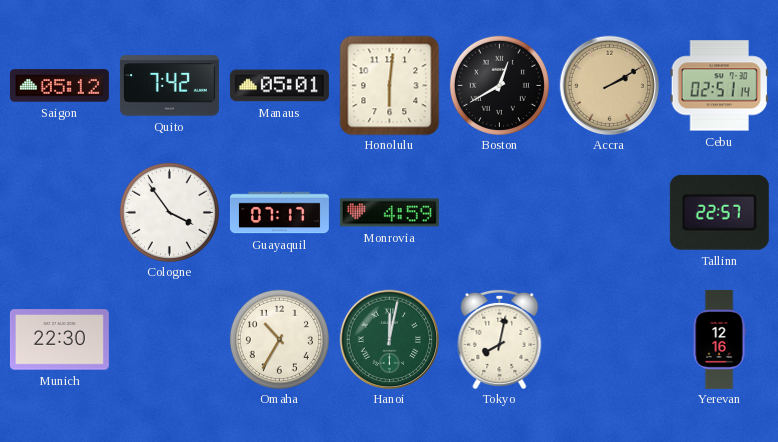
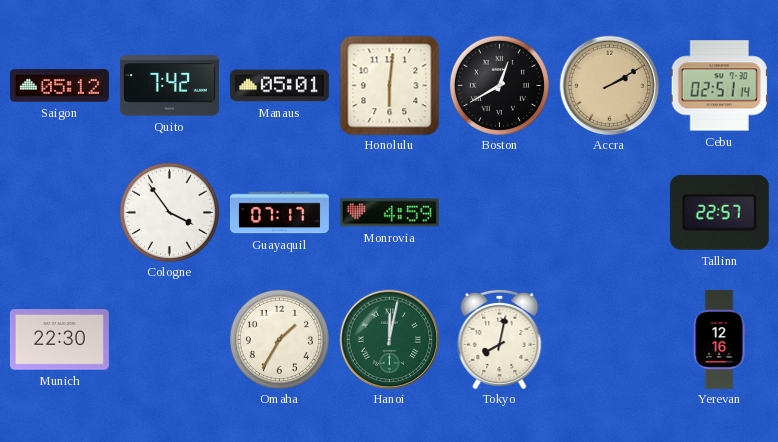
Omaha: 10:35 -> 1:35 (279, 339)
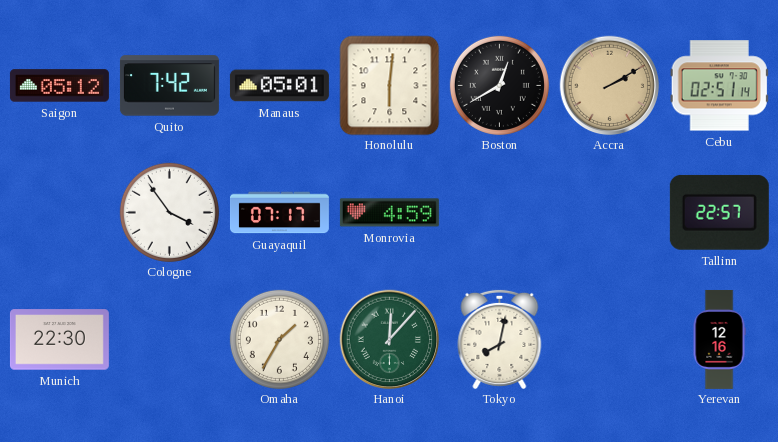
Hanoi: 12:02 -> 12:07 (389, 339)
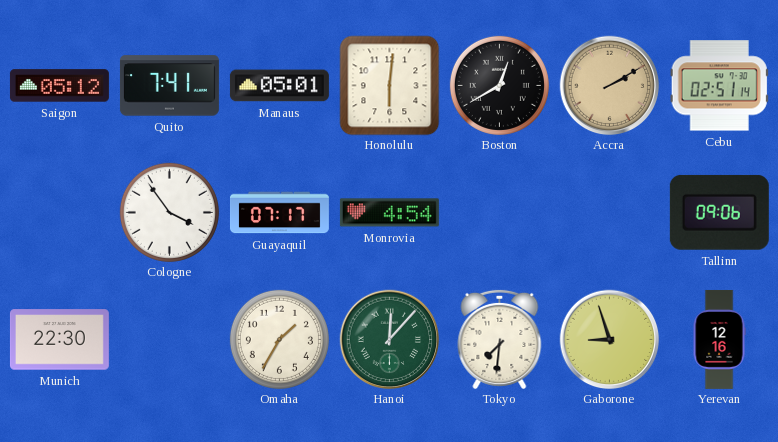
Quito: 7:42 -> 7:41 (169, 86)
Monrovia: 4:59 -> 4:54 (389, 213)
Tallinn: 22:57 -> 09:06 (719, 212)
Tokyo: 8:02 -> 7:31 (500, 339)
Gaborone: none -> 8:57 (609, 339)
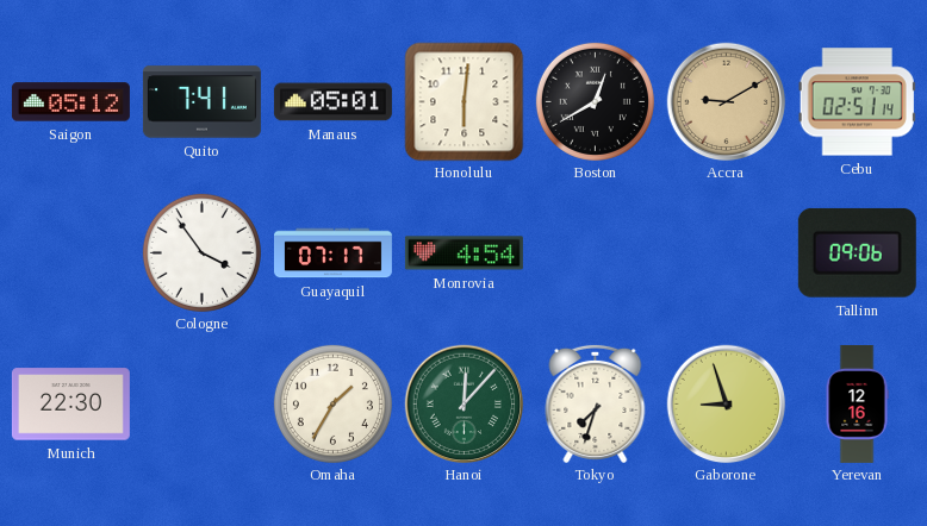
Accra: 2:10 -> 9:10 (726, 101)
Tokyo: 7:31 -> 7:33 (596, 403)
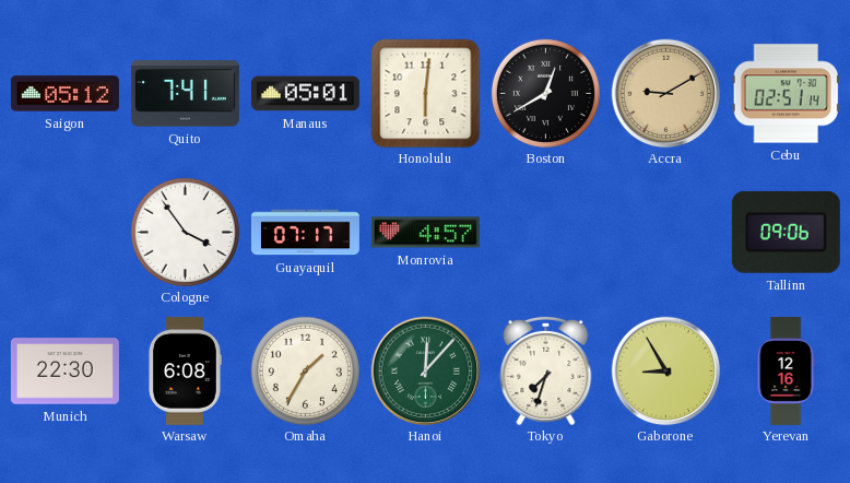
Monrovia: 4:54 -> 4:57 (425, 233)
Warsaw: none -> 6:08 (186, 370)
Gaborone: 8:57 -> 8:55 (665, 370)
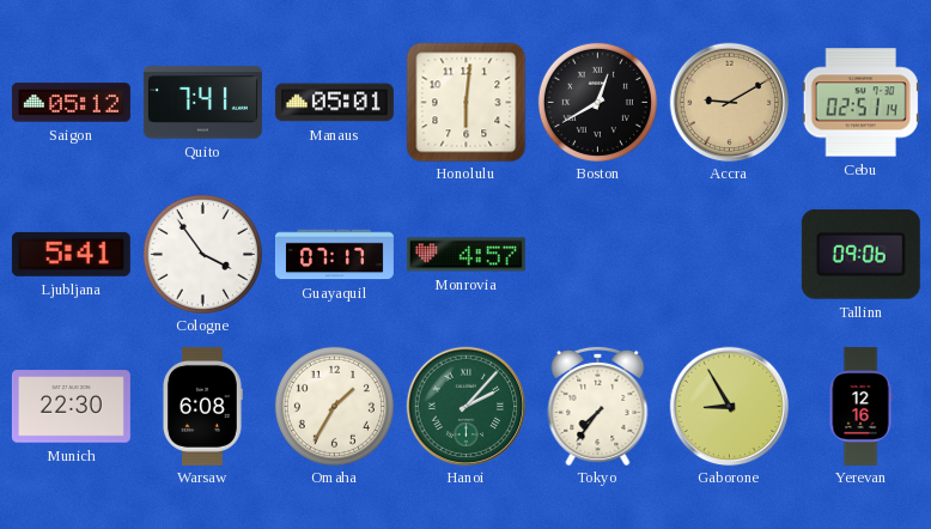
Ljubljana: none -> 5:41 (71, 254)
Hanoi: 12:07 -> 2:07 (465, 406)
Tokyo: 7:33 -> 7:36 (598, 406)
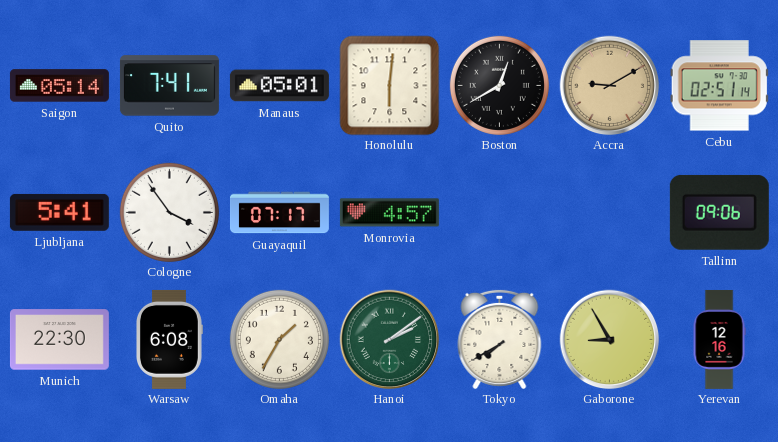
Saigon: 05:12 -> 05:14 (59, 86)
Hanoi: 2:07 -> 2:09 (389, 339)
Tokyo: 7:36 -> 7:40 (500, 339)
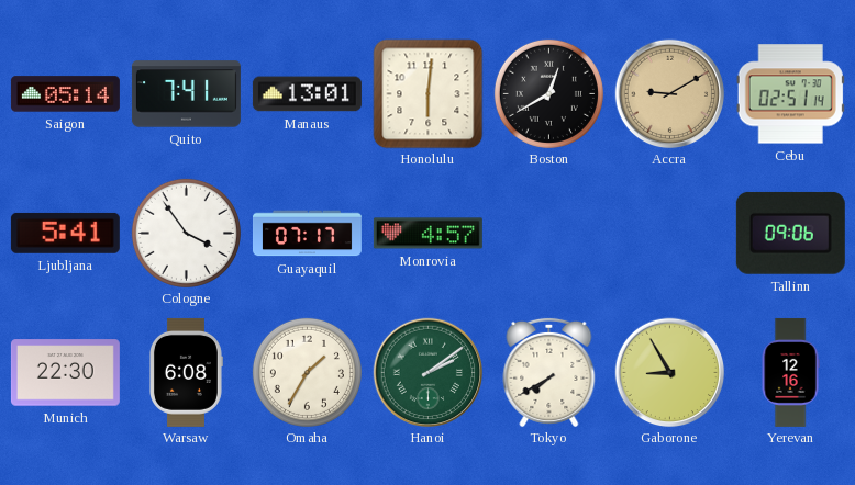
Manaus: 05:01 -> 13:01 (307, 94)
